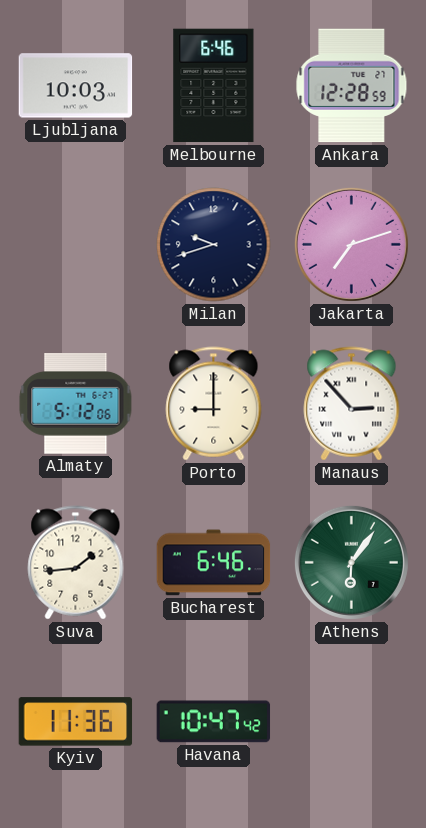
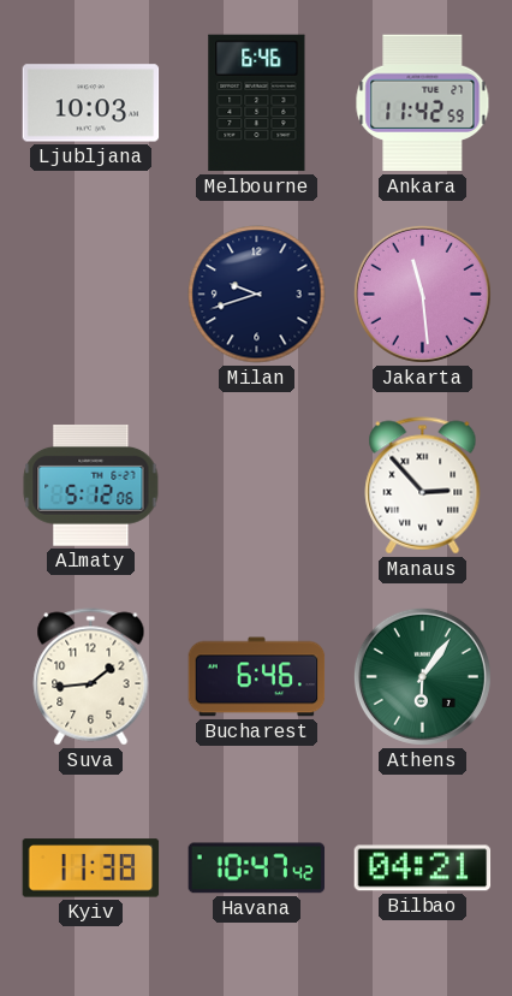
Ankara: 12:28 -> 11:42 (423, 103)
Jakarta: 7:12 -> 11:29 (422, 294)
Porto: 9:00 -> none (214, 404)
Kyiv: 11:36 -> 11:38 (91, 868)
Bilbao: none -> 04:21 (423, 868)
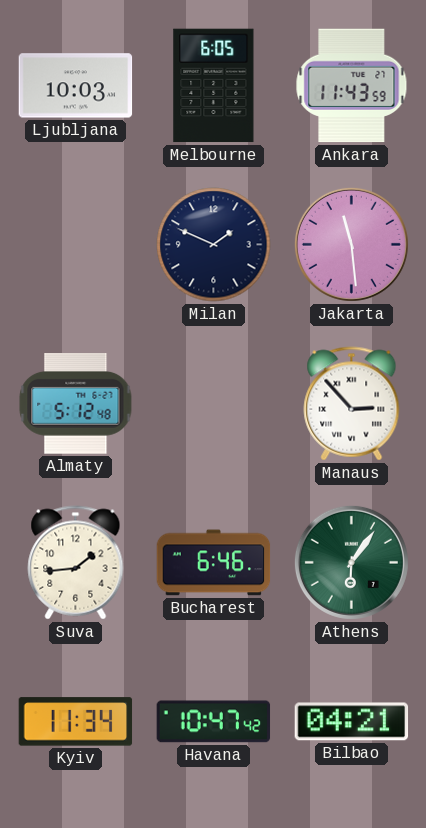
Melbourne: 6:46 -> 6:05 (214, 86)
Ankara: 11:42 -> 11:43 (352, 86)
Milan: 9:42 -> 1:49 (214, 245)
Almaty: 5:12:06 -> 5:12:48 (76, 404)
Kyiv: 11:38 -> 11:34 (76, 722)
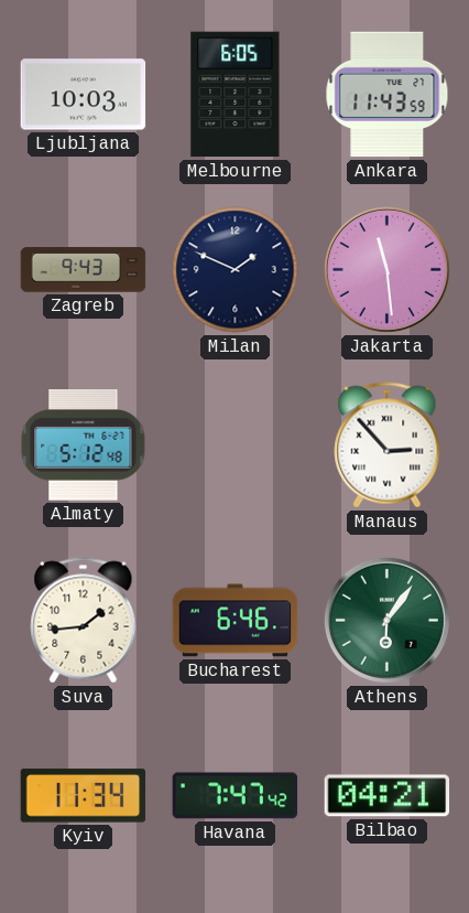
Zagreb: none -> 9:43 (84, 270)
Havana: 10:47 -> 7:47 (236, 796)
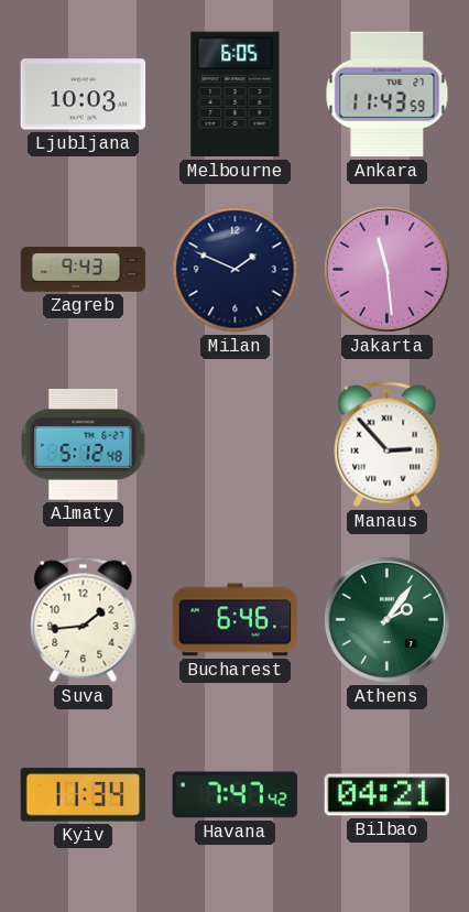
Athens: 6:06 -> 2:06 (386, 619)
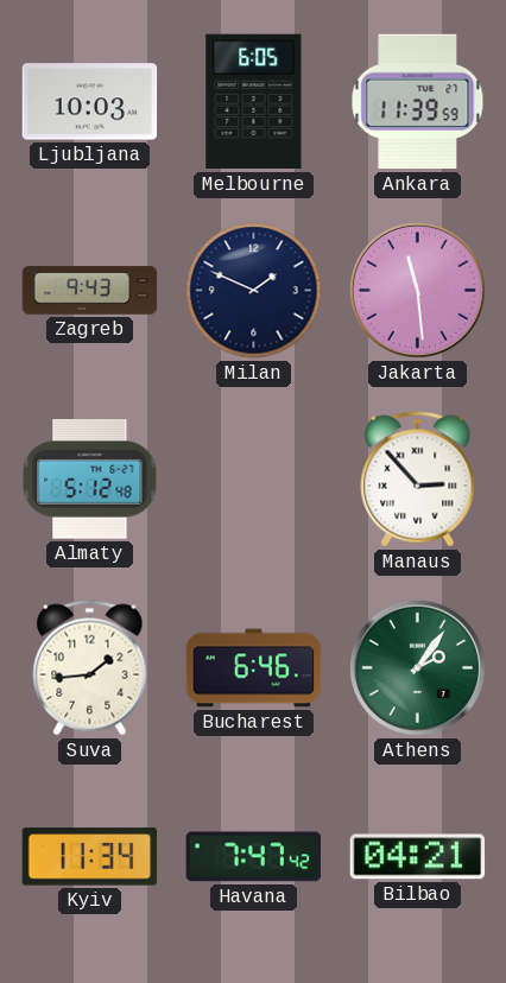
Ankara: 11:43 -> 11:39 (418, 102)
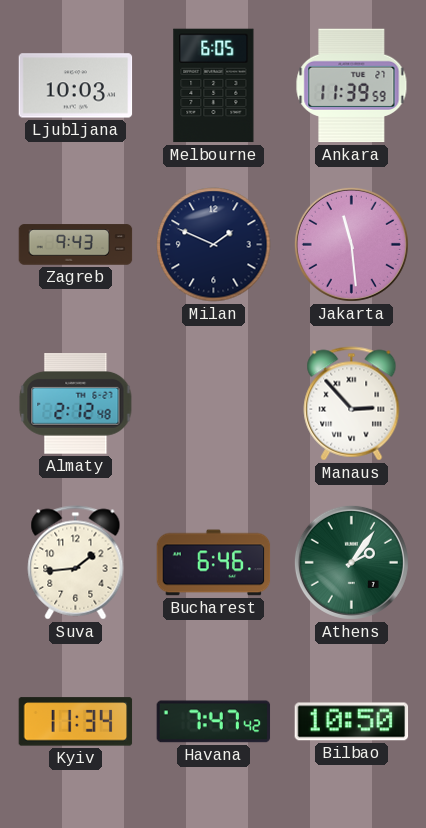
Almaty: 5:12 -> 2:12 (76, 404)
Bilbao: 04:21 -> 10:50 (352, 722)
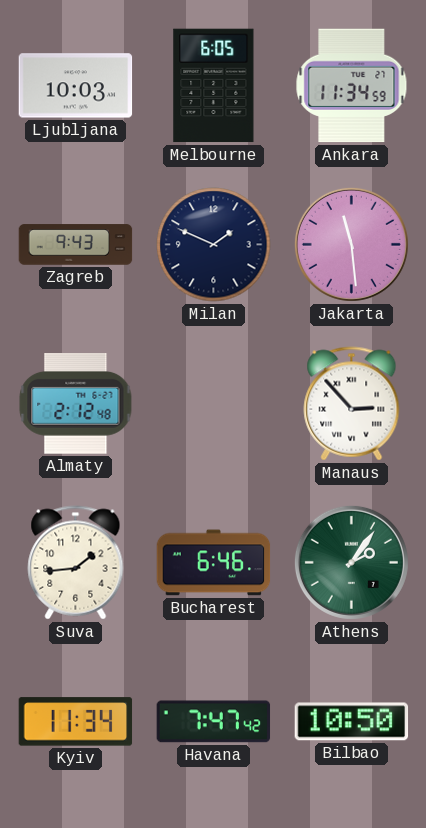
Ankara: 11:39 -> 11:34 (352, 86)
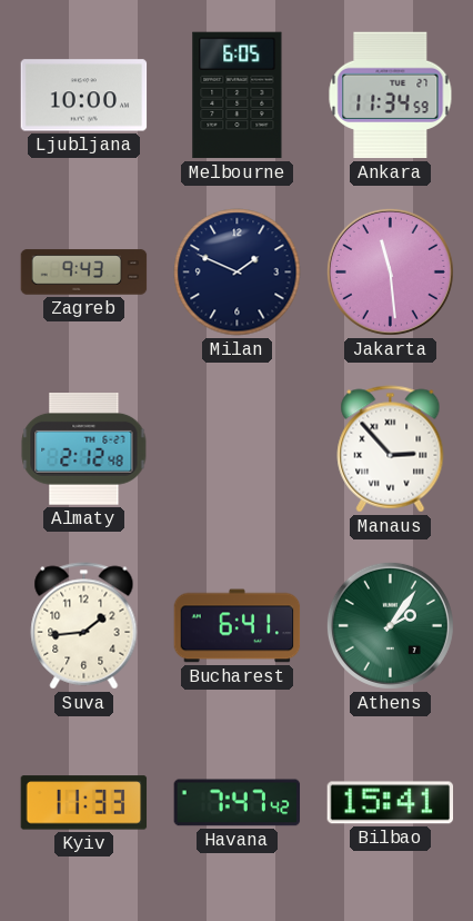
Ljubljana: 10:03 -> 10:00 (84, 96)
Bucharest: 6:46 -> 6:41 (238, 626)
Kyiv: 11:34 -> 11:33 (84, 803)
Bilbao: 10:50 -> 15:41 (391, 803)
